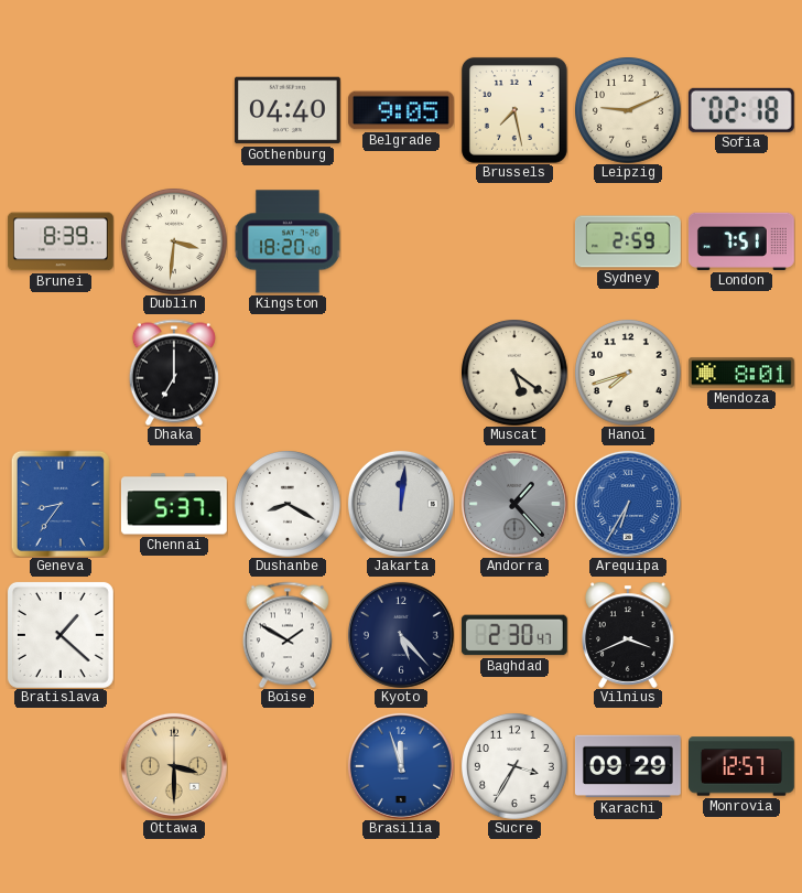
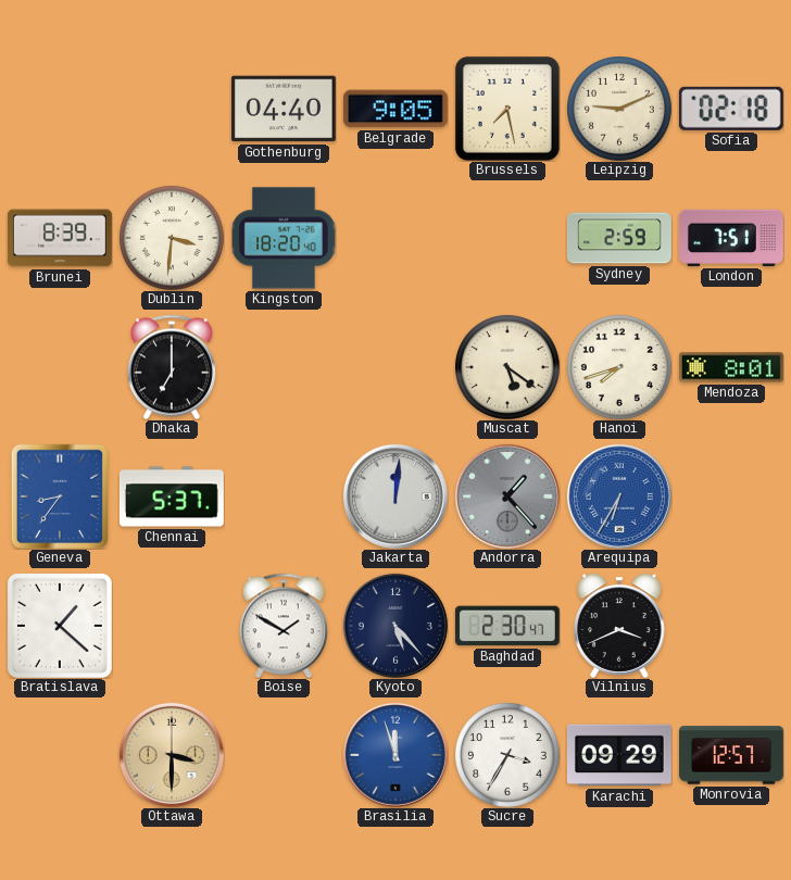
Dushanbe: 8:20 -> none (288, 504)
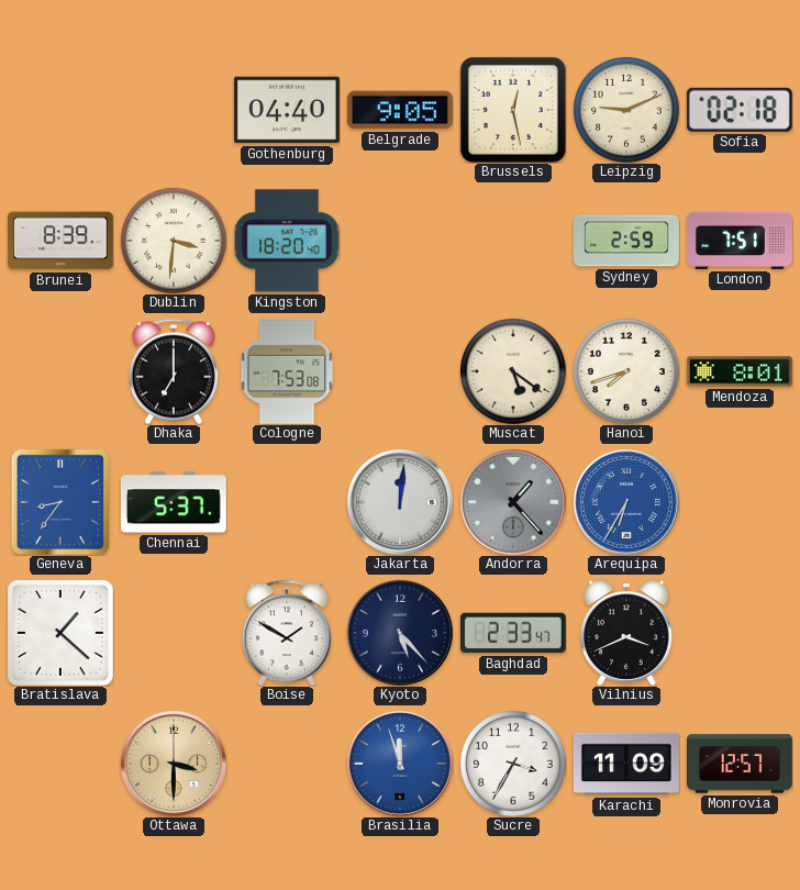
Brussels: 7:28 -> 12:28 (513, 110)
Cologne: none -> 7:53 (287, 371)
Baghdad: 2:30 -> 2:33 (513, 633)
Karachi: 09:29 -> 11:09 (626, 764)
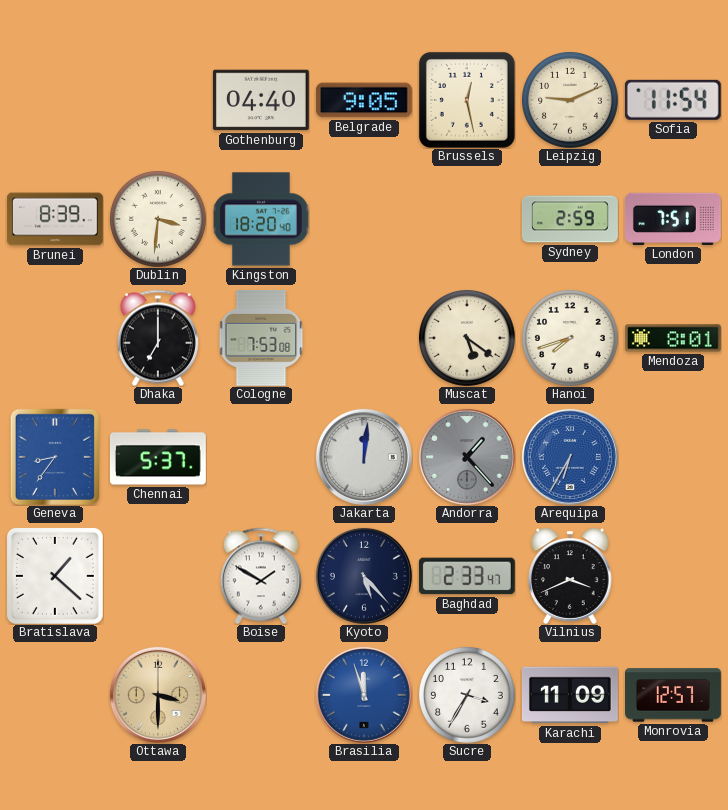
Sofia: 02:18 -> 11:54 (673, 100)
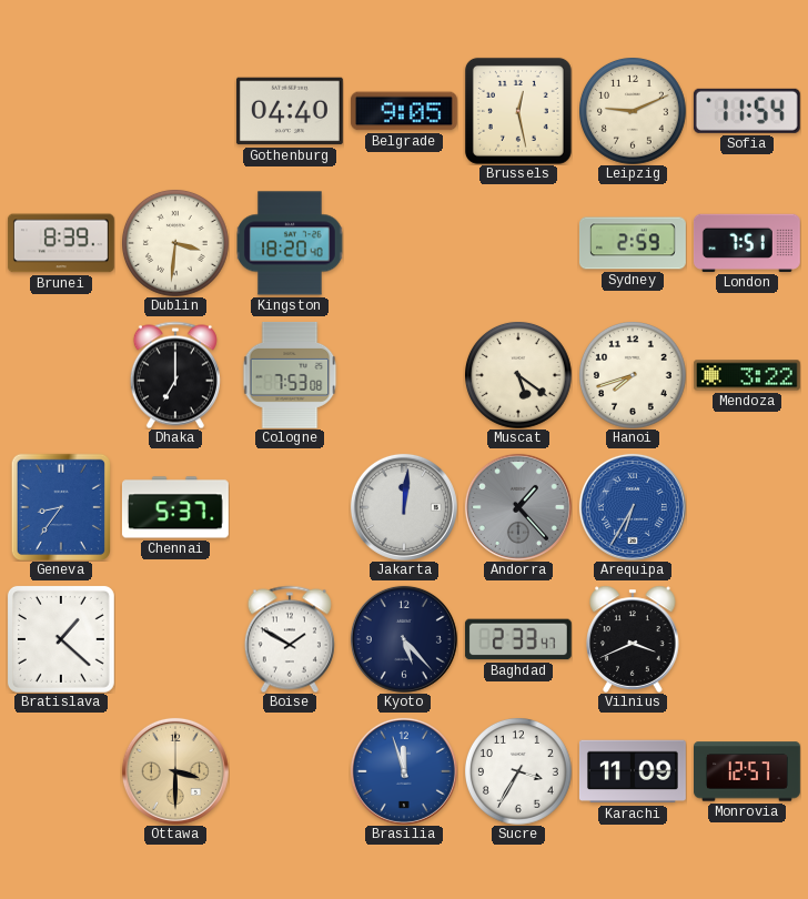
Mendoza: 8:01 -> 3:22 (747, 375)
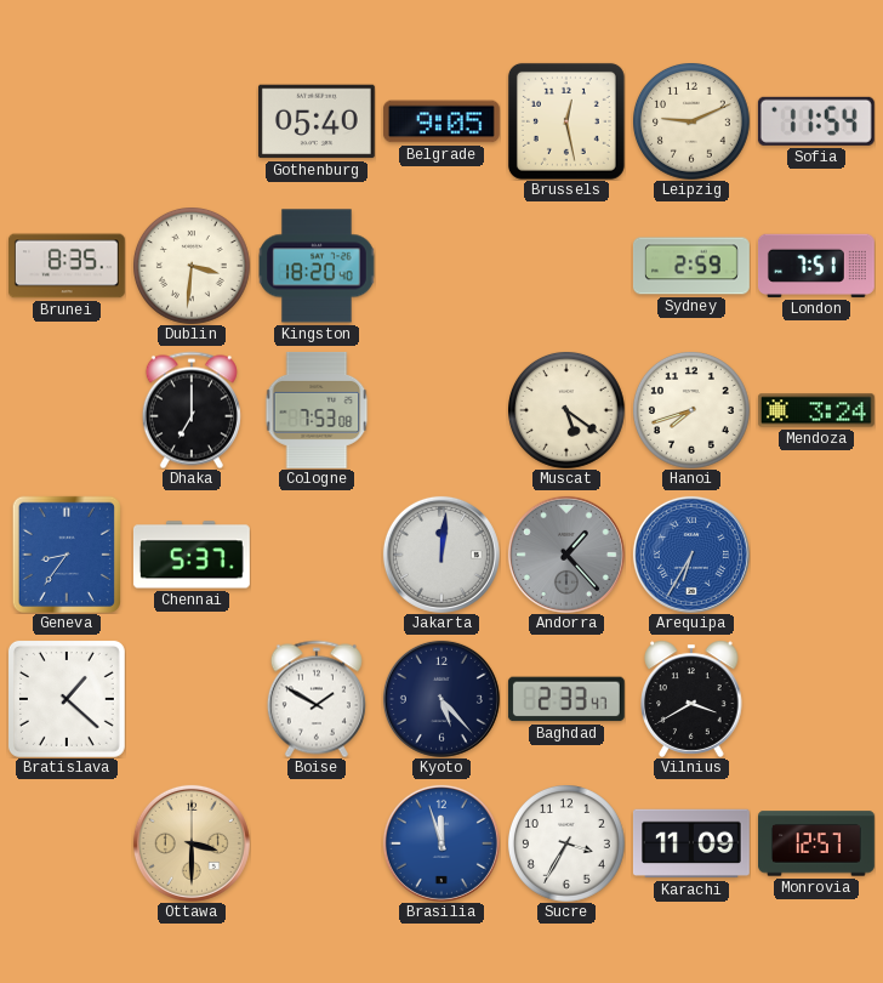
Gothenburg: 04:40 -> 05:40 (317, 121)
Brunei: 8:39 -> 8:35 (67, 266)
Mendoza: 3:22 -> 3:24 (816, 410)
Vilnius: 3:41 -> 3:40 (691, 699)
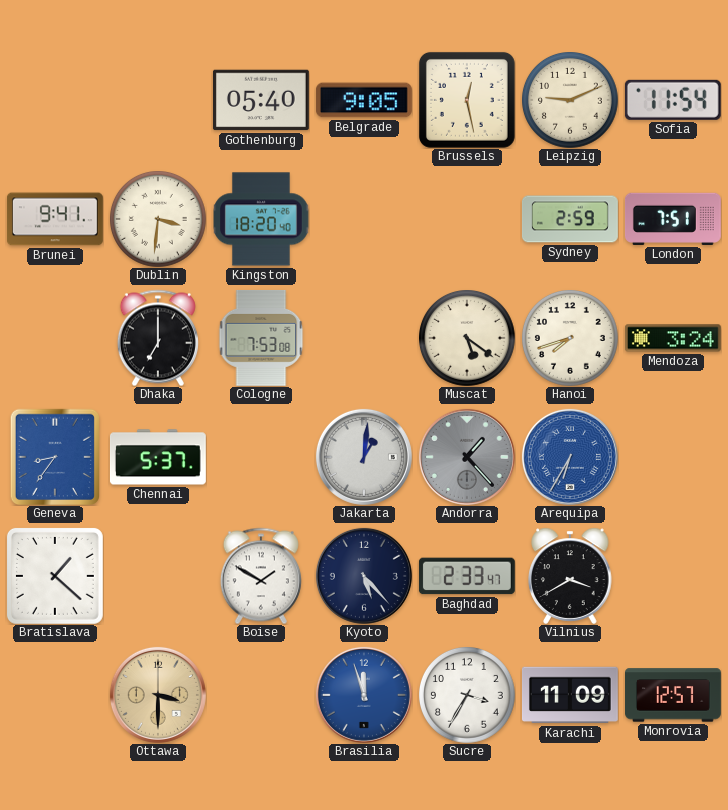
Brunei: 8:35 -> 9:41 (55, 219)
Jakarta: 12:01 -> 1:01 (364, 457)
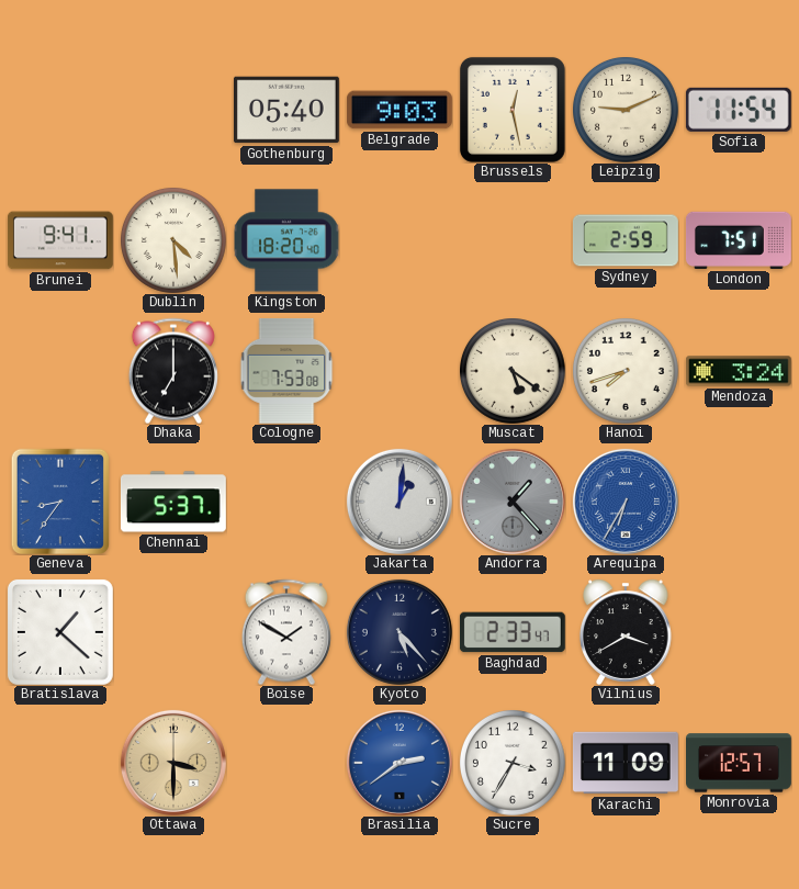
Belgrade: 9:05 -> 9:03 (400, 110)
Dublin: 3:31 -> 4:29 (173, 240)
Brasilia: 11:57 -> 2:39 (400, 763)
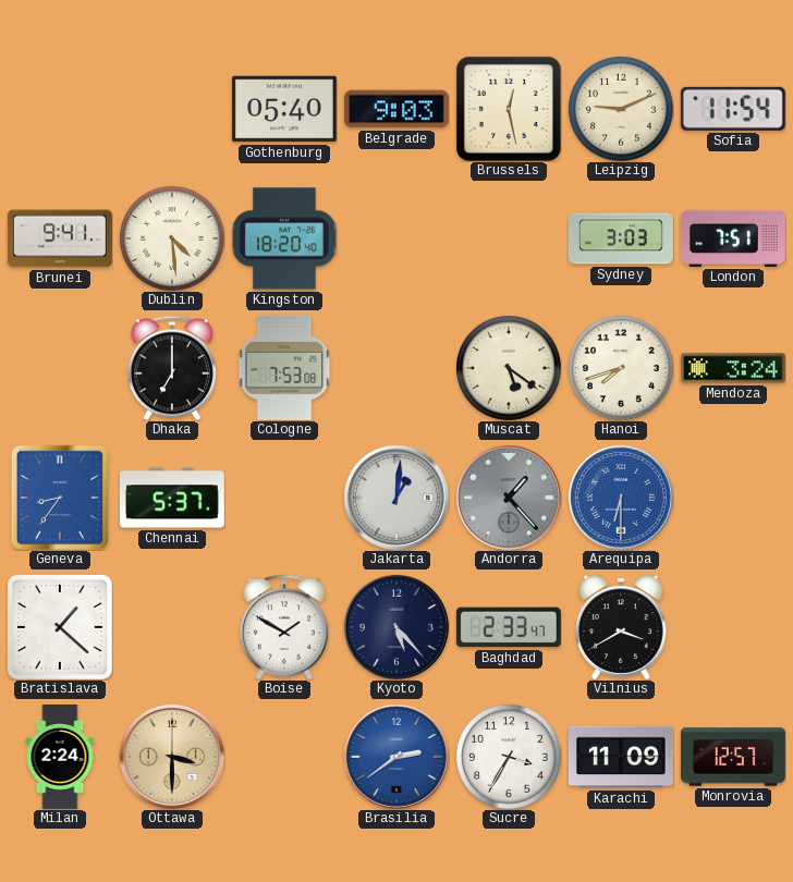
Sydney: 2:59 -> 3:03 (621, 238)
Arequipa: 6:35 -> 6:30 (621, 498)
Milan: none -> 2:24 (60, 758)
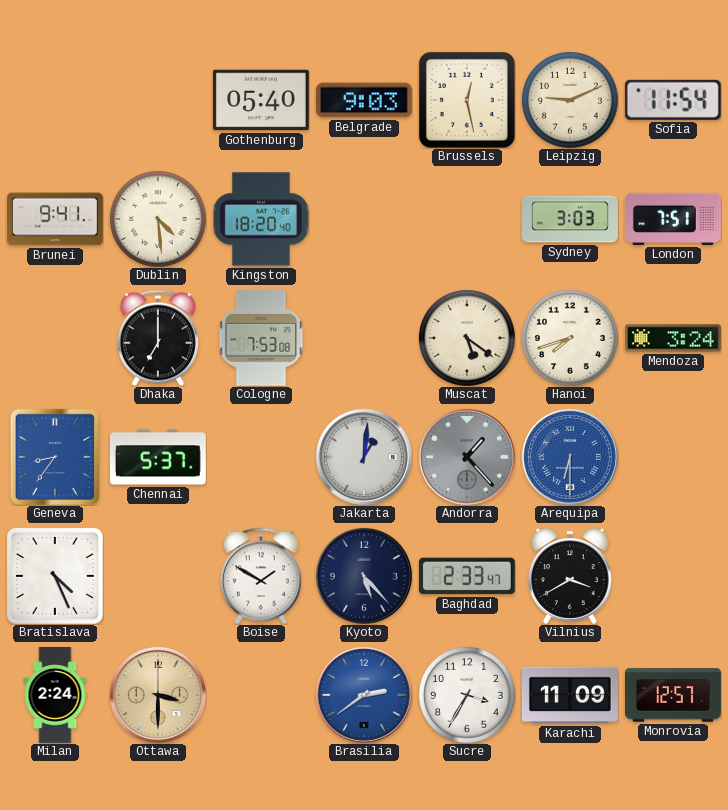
Bratislava: 1:22 -> 4:26 (55, 576)
